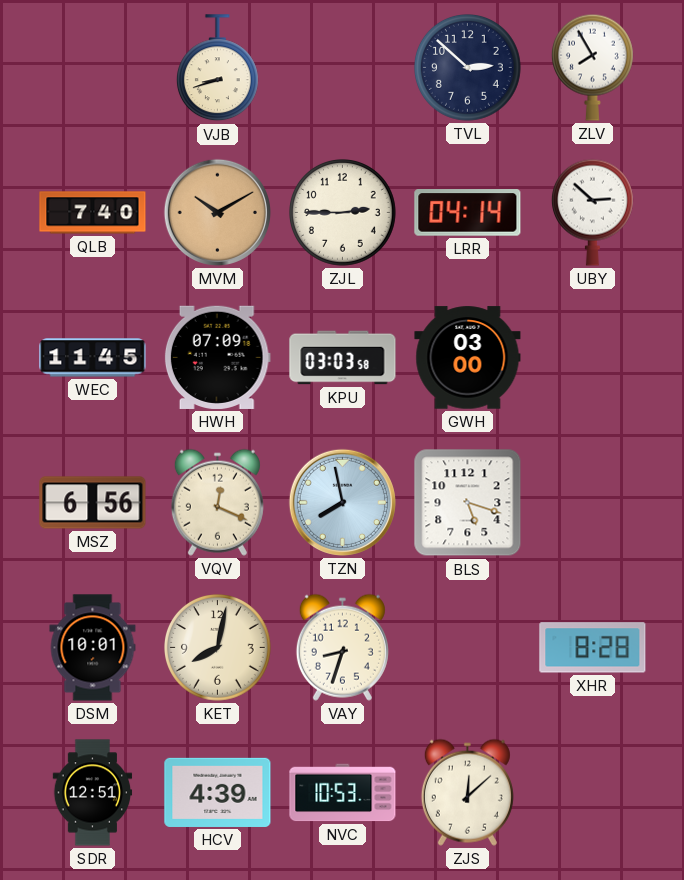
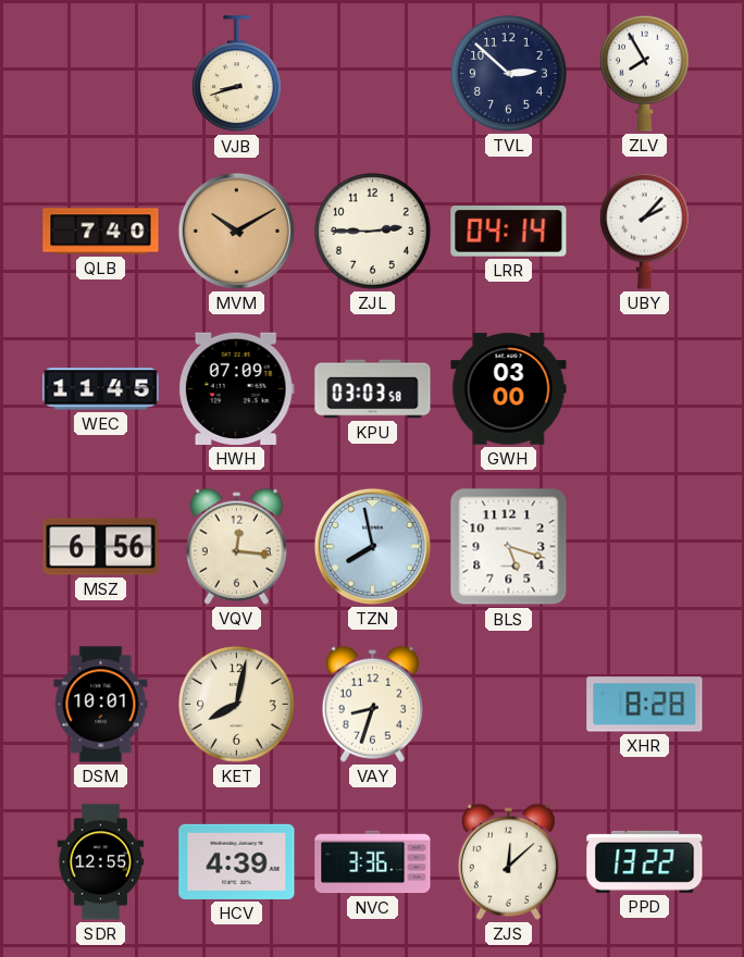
UBY: 2:52 -> 2:07 (644, 231)
VQV: 12:19 -> 12:16 (236, 546)
SDR: 12:51 -> 12:55 (101, 862)
NVC: 10:53 -> 3:36 (373, 862)
PPD: none -> 13:22 (645, 861)
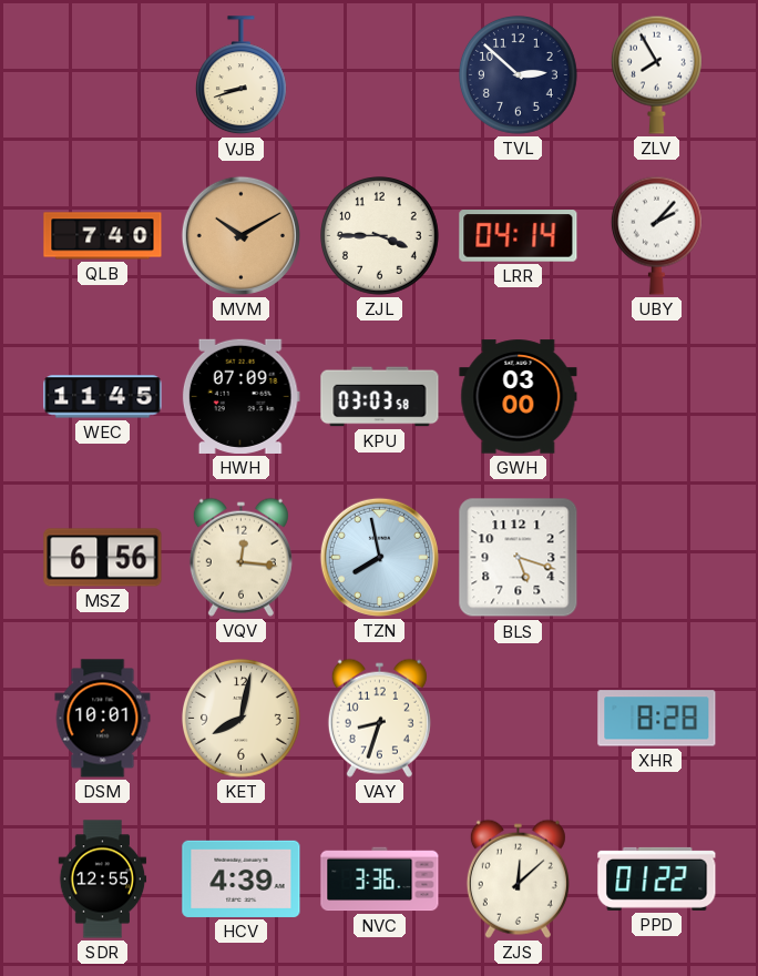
ZJL: 2:45 -> 3:45 (380, 236)
PPD: 13:22 -> 01:22 (657, 878)
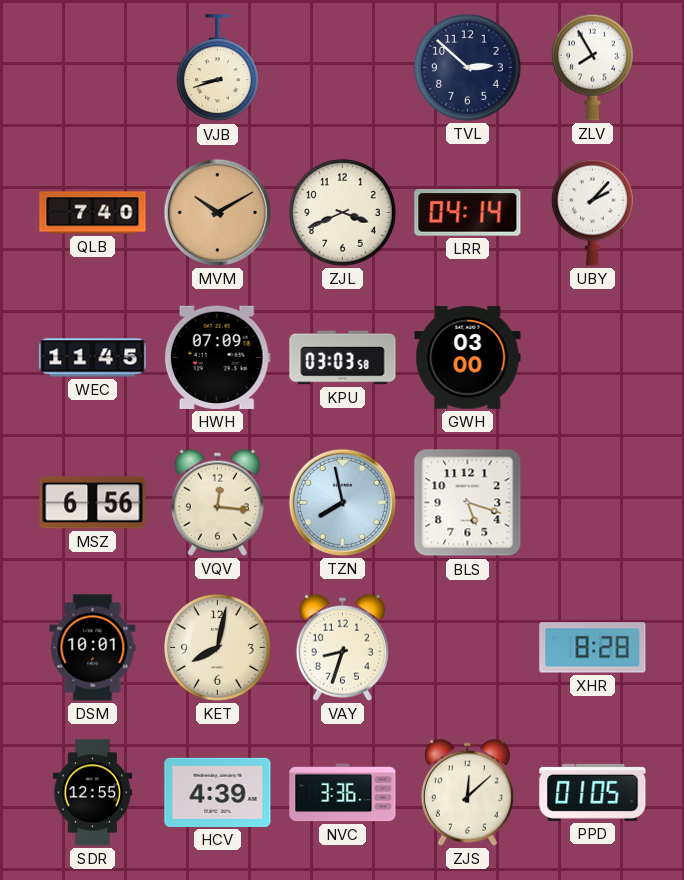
ZJL: 3:45 -> 3:41 (343, 213)
PPD: 01:22 -> 01:05 (593, 792)
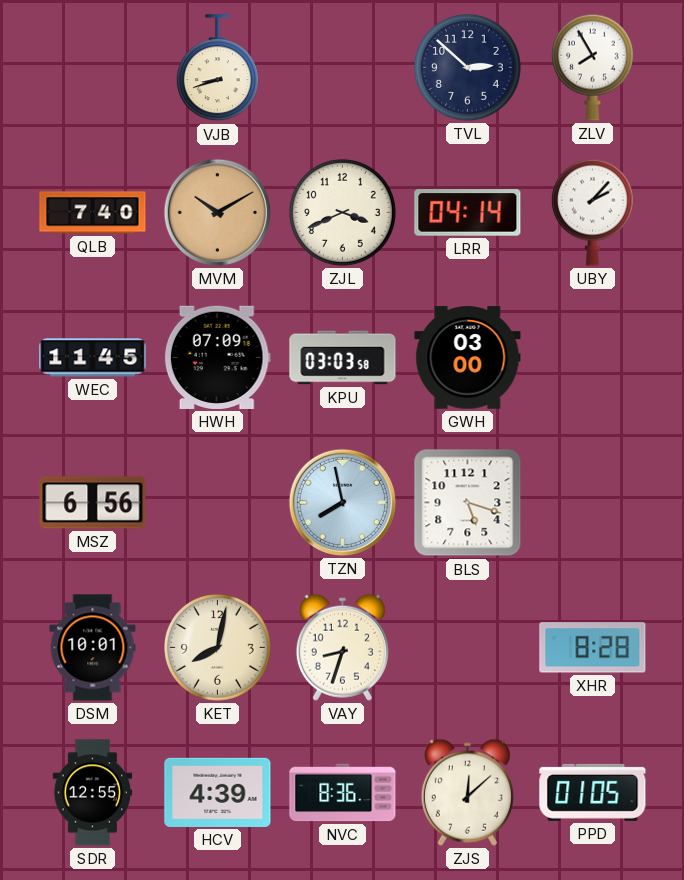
VQV: 12:16 -> none (217, 502)
NVC: 3:36 -> 8:36 (343, 793)
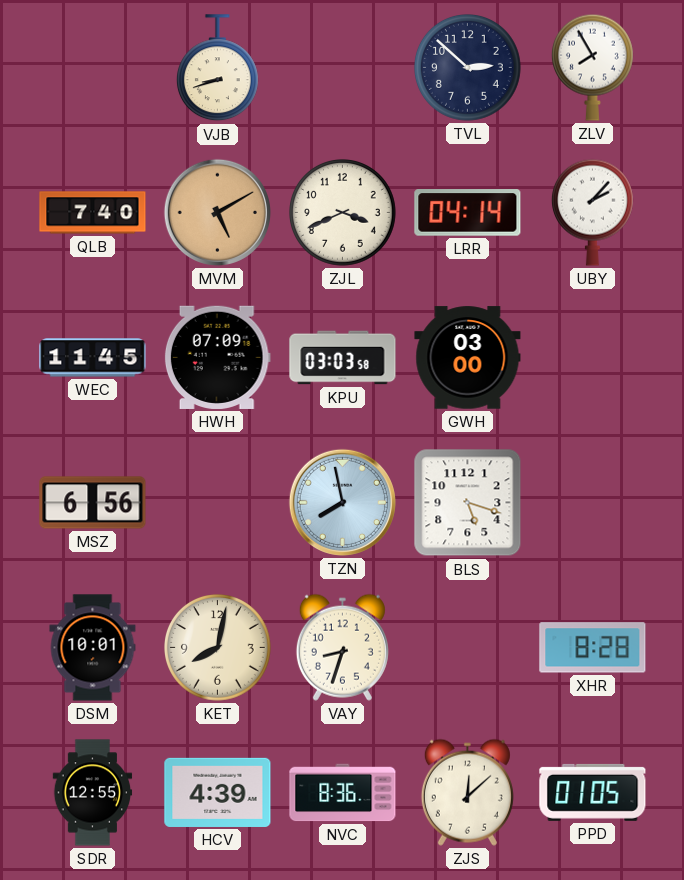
MVM: 10:10 -> 5:10 (217, 212)
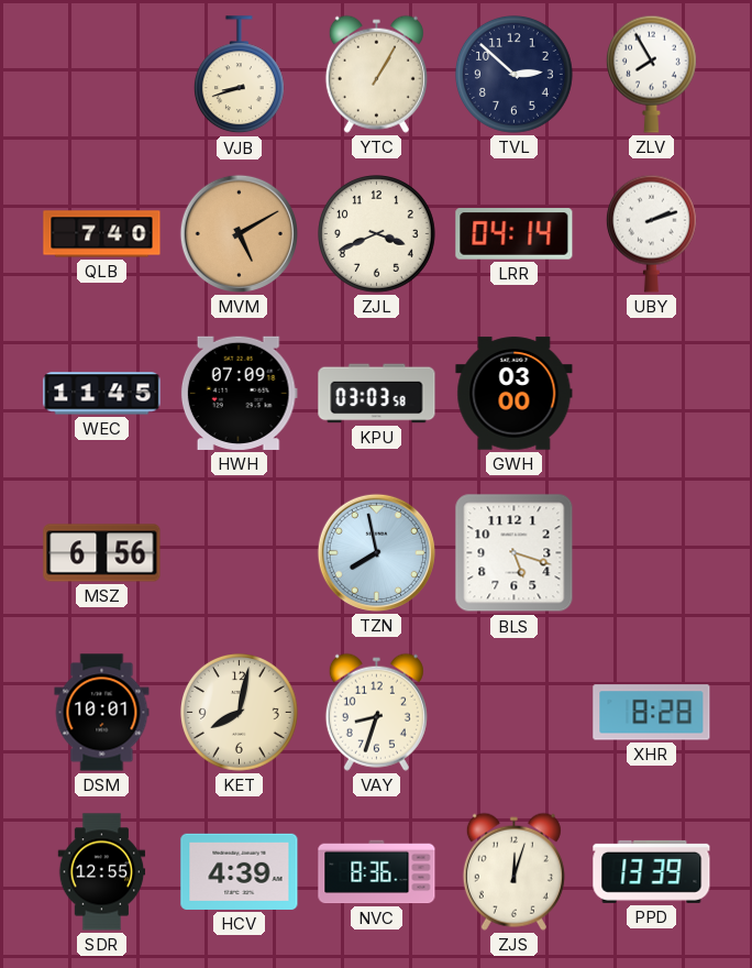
YTC: none -> 1:05 (376, 74)
UBY: 2:07 -> 2:12 (651, 233)
ZJS: 12:08 -> 12:03 (513, 871)
PPD: 01:05 -> 13:39 (652, 871)
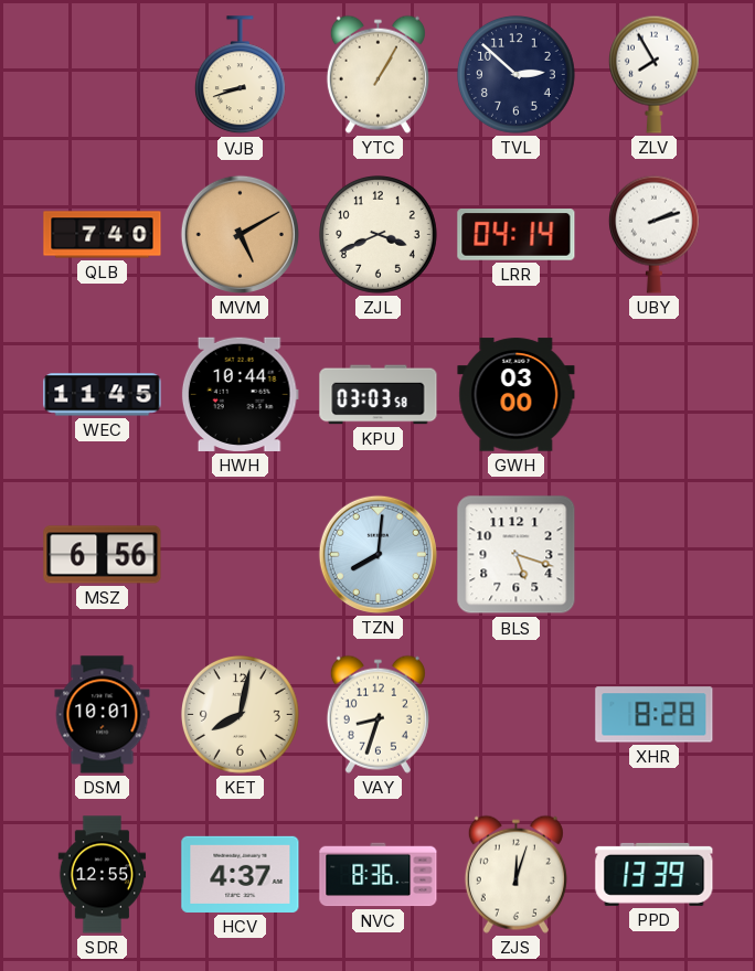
HWH: 07:09 -> 10:44 (240, 394)
TZN: 7:58 -> 8:01 (377, 554)
HCV: 4:39 -> 4:37 (241, 874)
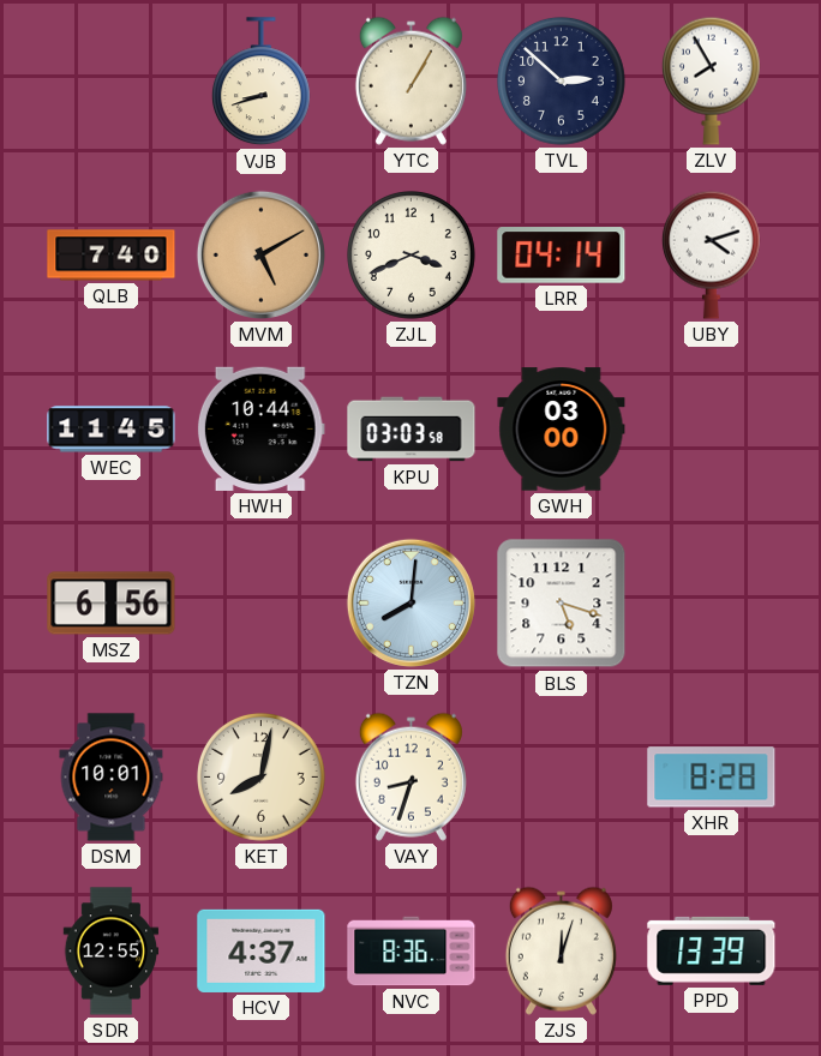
UBY: 2:12 -> 4:12 (711, 254)
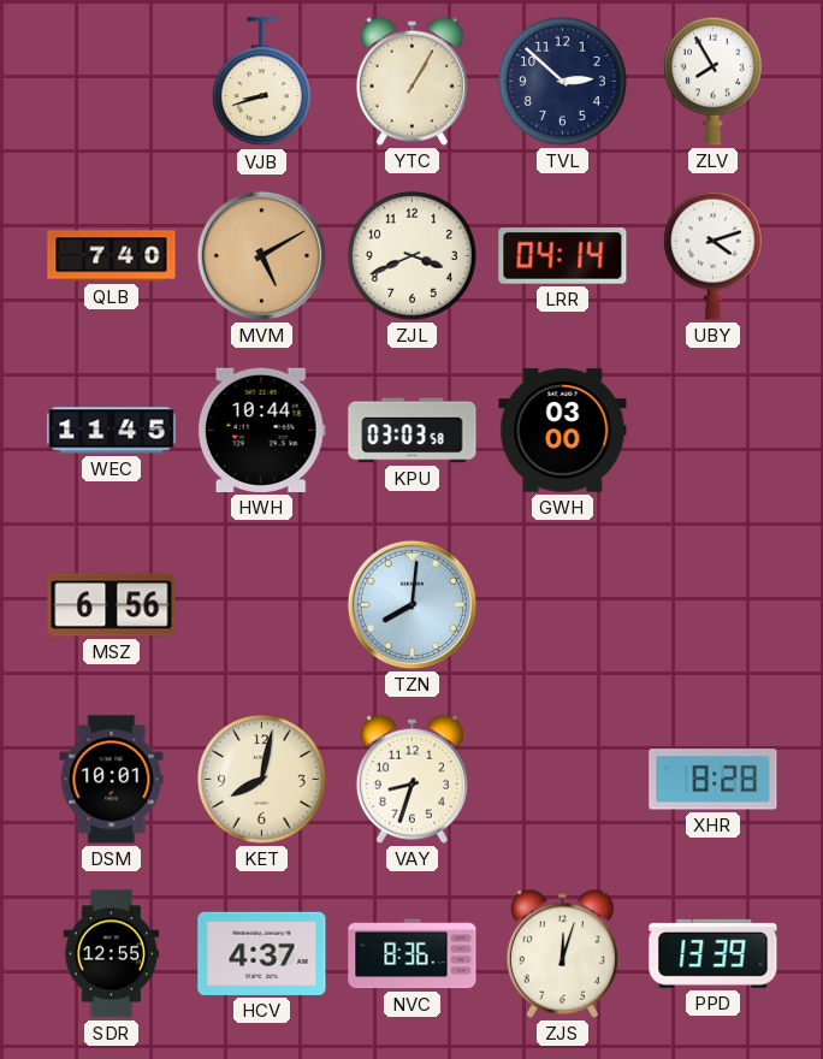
BLS: 5:18 -> none (562, 604)
